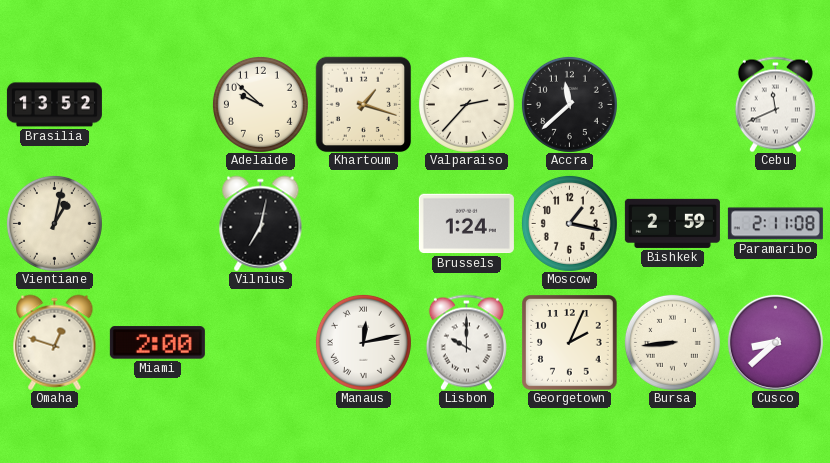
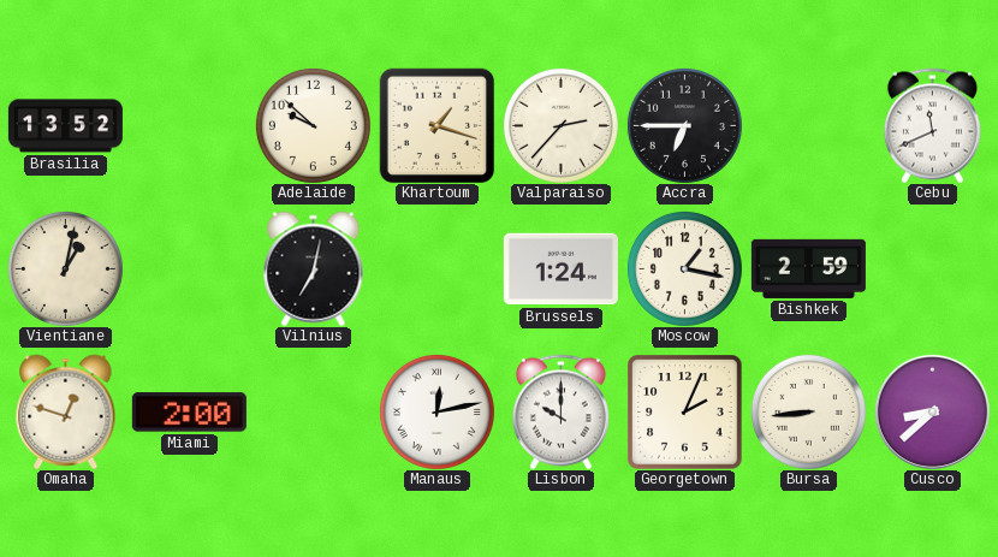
Accra: 11:38 -> 6:45 (684, 125)
Paramaribo: 2:11 -> none (775, 224)
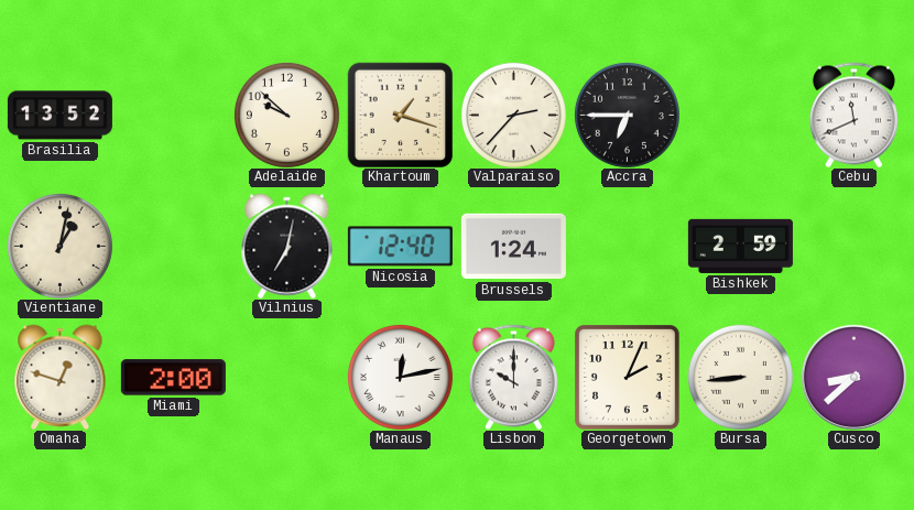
Nicosia: none -> 12:40 (400, 247)
Moscow: 1:17 -> none (684, 268)
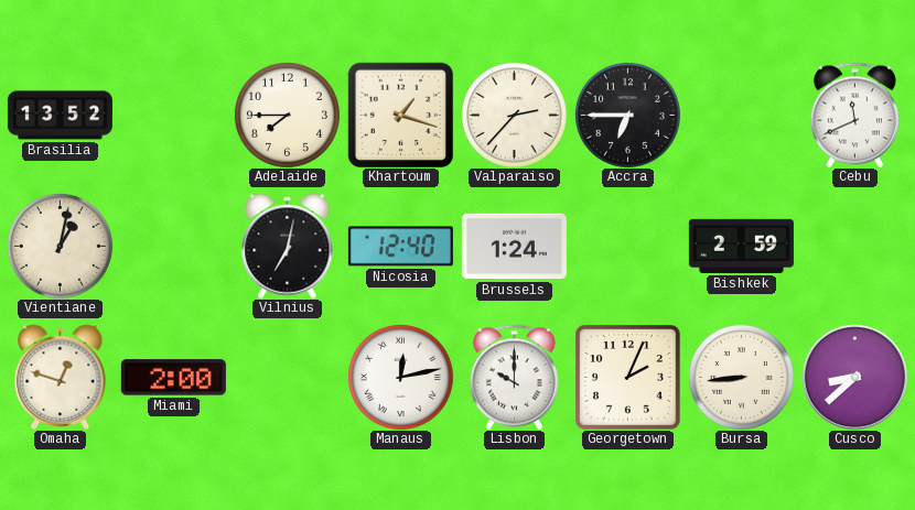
Adelaide: 9:52 -> 7:45 (287, 115)
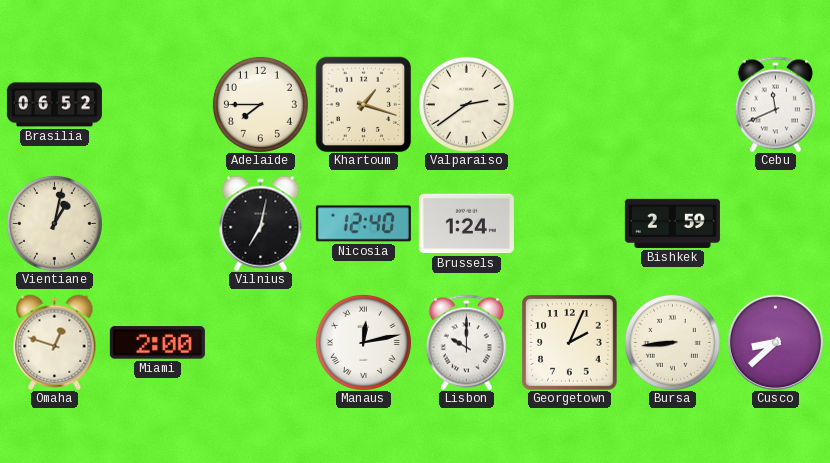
Brasilia: 13:52 -> 06:52 (54, 105)
Valparaiso: 2:37 -> 2:39 (466, 104)
Accra: 6:45 -> none (627, 115)
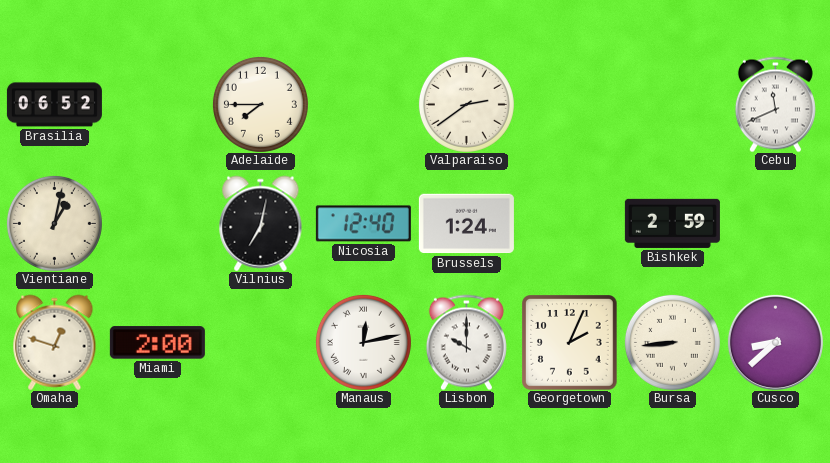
Khartoum: 1:18 -> none (363, 104)
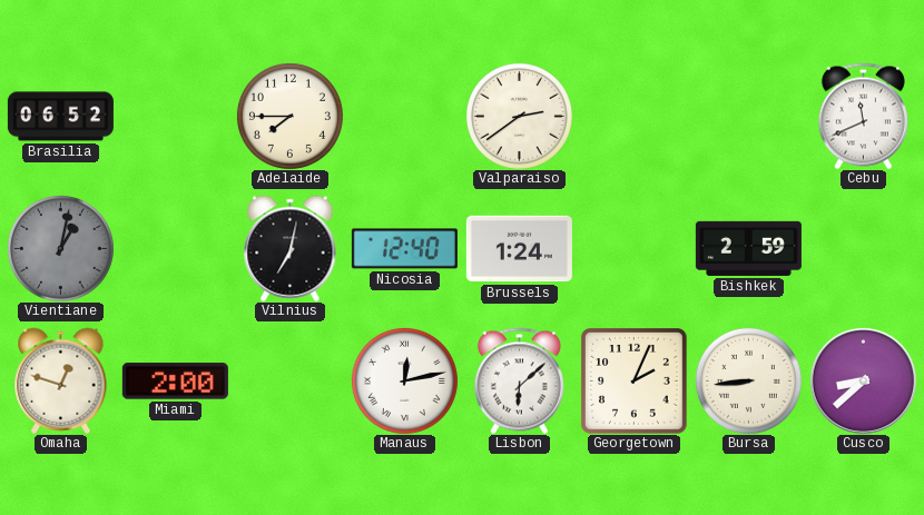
Vientiane dial: cream -> grey (60, 248)
Lisbon: 10:00 -> 6:08 (519, 380)
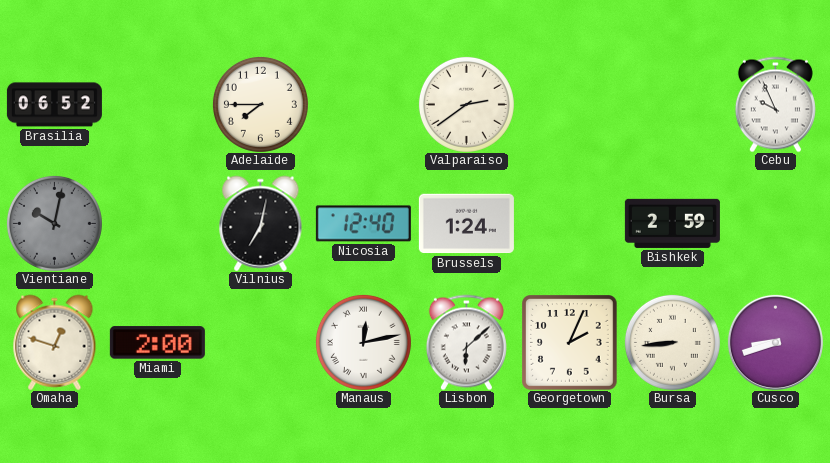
Cebu: 11:41 -> 9:56 (775, 104)
Vientiane: 1:02 -> 10:02 (54, 223)
Cusco: 8:38 -> 8:42 (775, 342)
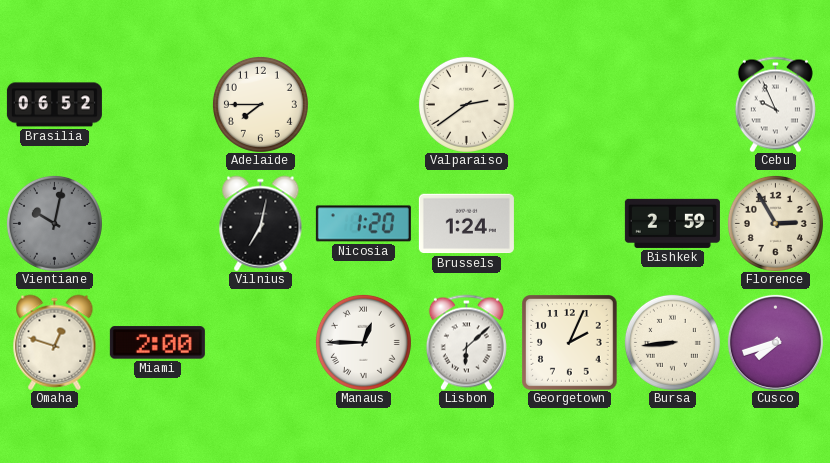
Nicosia: 12:40 -> 1:20 (363, 224)
Florence: none -> 2:55 (775, 223)
Manaus: 12:13 -> 12:45 (363, 342)
Cusco: 8:42 -> 7:42 (775, 342)
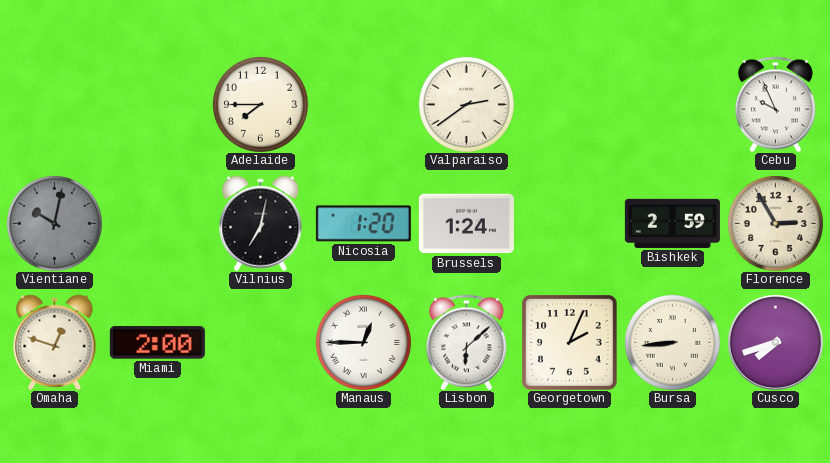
Brasilia: 06:52 -> none (54, 105)
